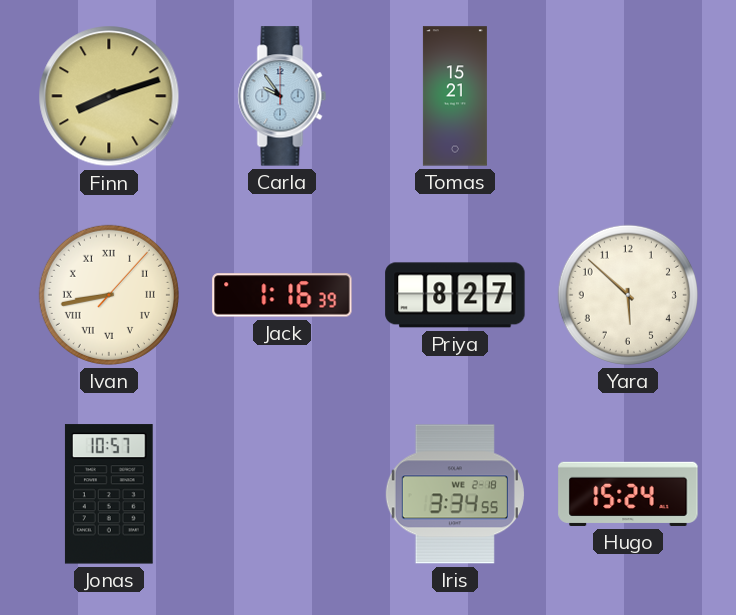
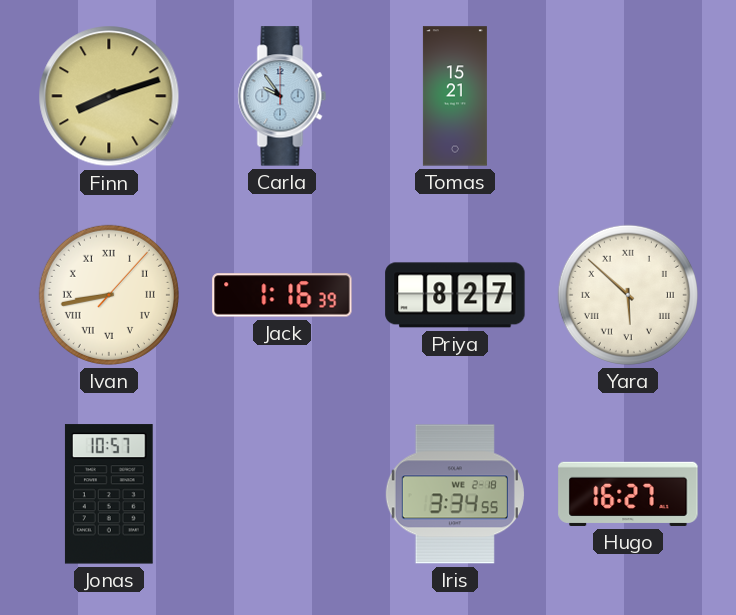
Yara numerals: Arabic -> Roman (628, 295)
Hugo: 15:24 -> 16:27 (628, 494)
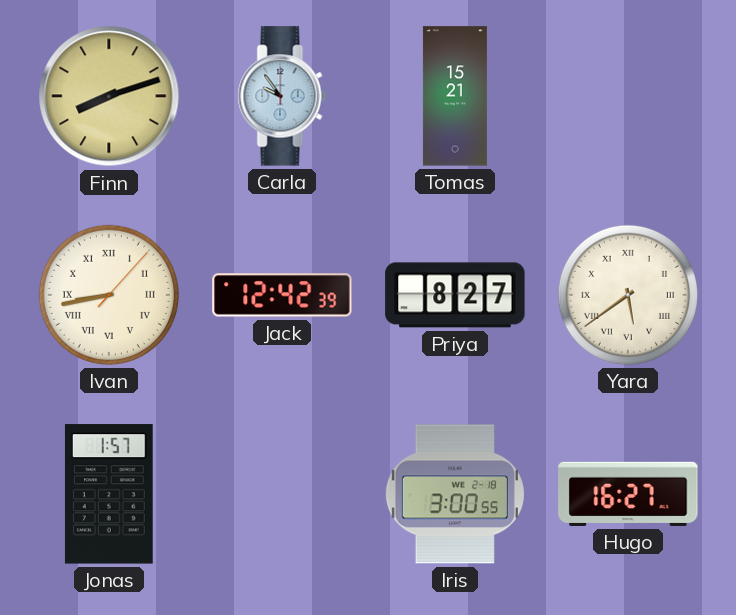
Jack: 1:16 -> 12:42 (282, 295)
Yara: 5:52 -> 5:39 (628, 295)
Jonas: 10:57 -> 1:57 (109, 494)
Iris: 3:34 -> 3:00 (455, 494)
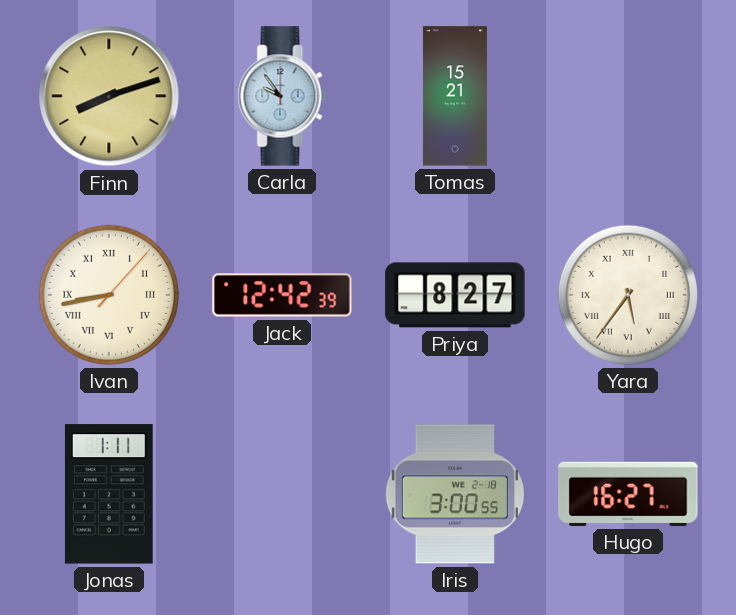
Yara: 5:39 -> 5:36 (628, 295)
Jonas: 1:57 -> 1:11 (109, 494)
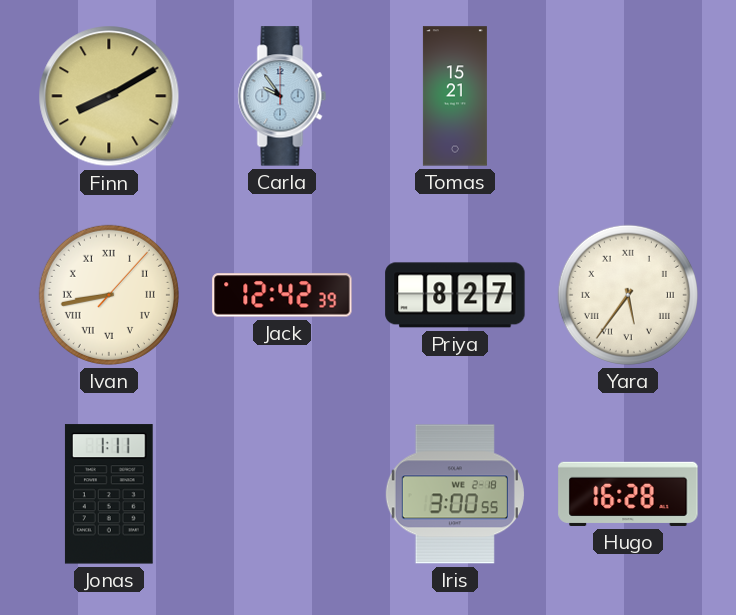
Finn: 8:12 -> 8:10 (109, 96)
Hugo: 16:27 -> 16:28 (628, 494)
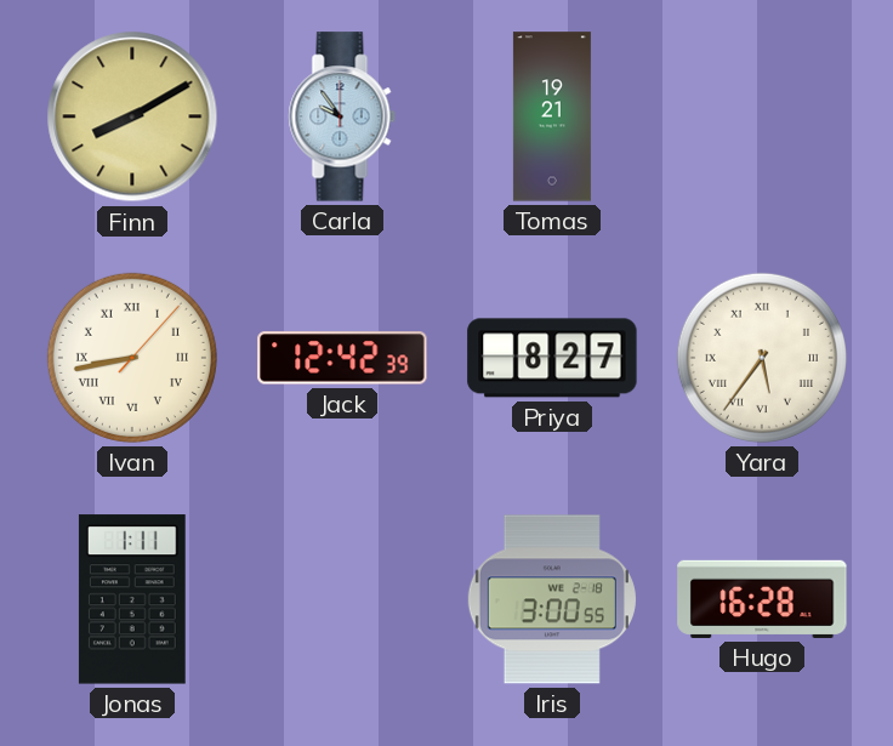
Tomas: 15:21 -> 19:21 (552, 116)
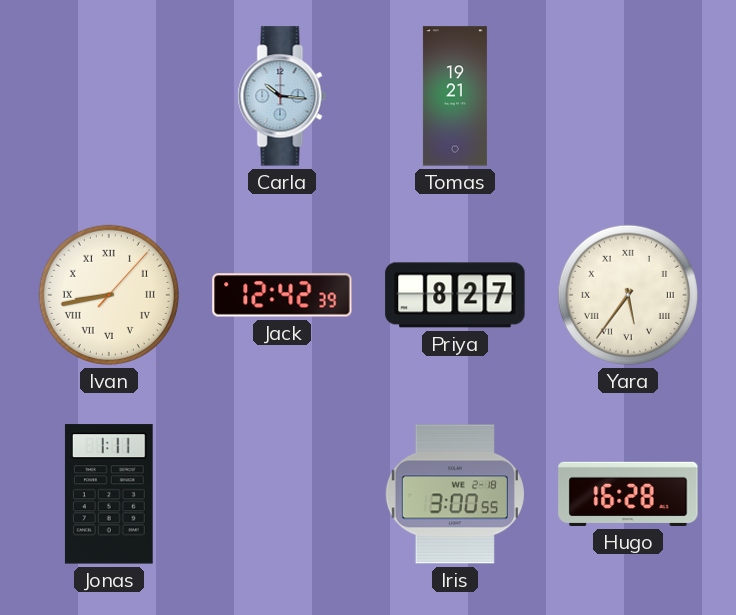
Finn: 8:10 -> none (132, 116)
Carla: 9:54 -> 10:16 (282, 96)
